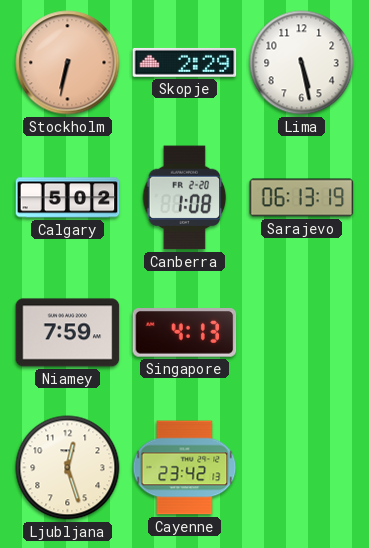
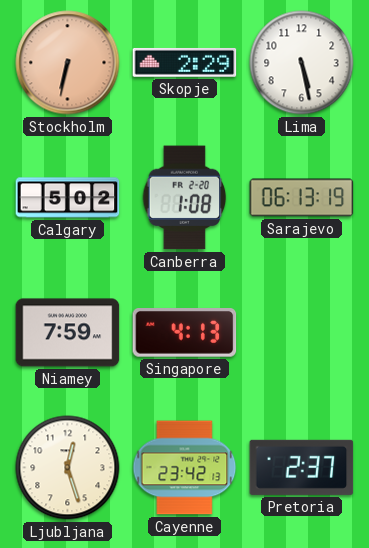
Pretoria: none -> 2:37 (302, 467)
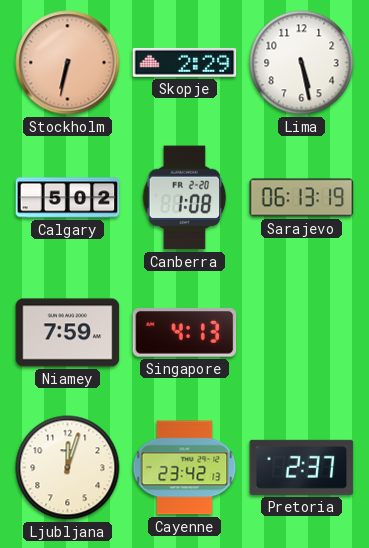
Ljubljana: 12:27 -> 12:03 (68, 468)
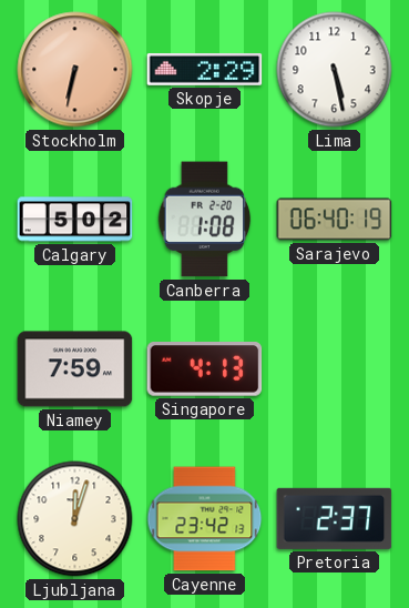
Sarajevo: 06:13 -> 06:40 (335, 220)
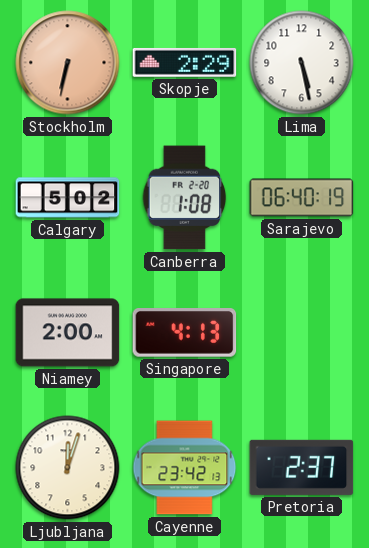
Niamey: 7:59 -> 2:00 (68, 333)
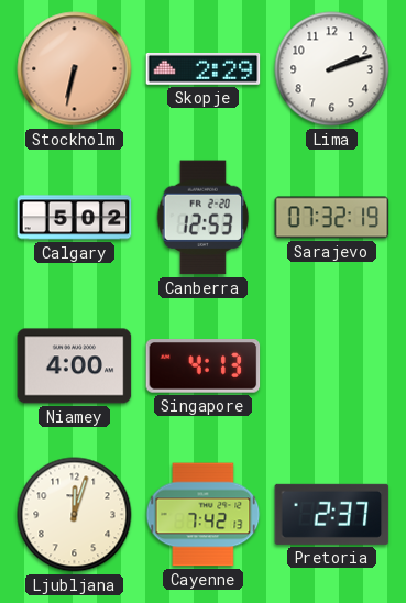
Lima: 5:28 -> 2:12 (332, 69)
Canberra: 1:08 -> 12:53 (204, 218)
Sarajevo: 06:40 -> 07:32 (332, 218)
Niamey: 2:00 -> 4:00 (75, 366)
Cayenne: 23:42 -> 7:42 (204, 515)
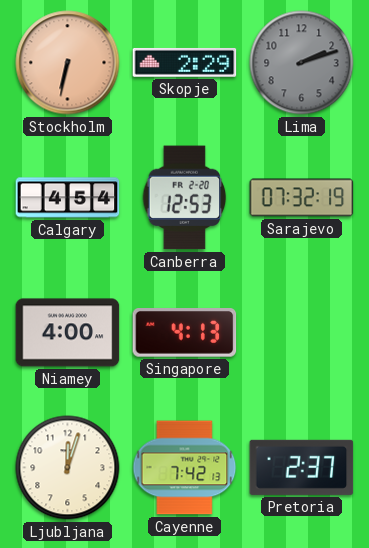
Lima dial: white -> grey (302, 63)
Calgary: 5:02 -> 4:54 (68, 198)
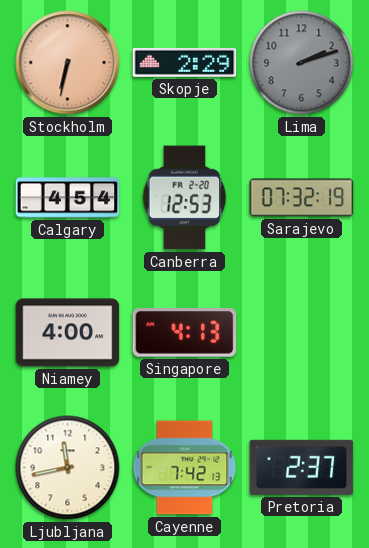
Ljubljana: 12:03 -> 11:43 (68, 468)
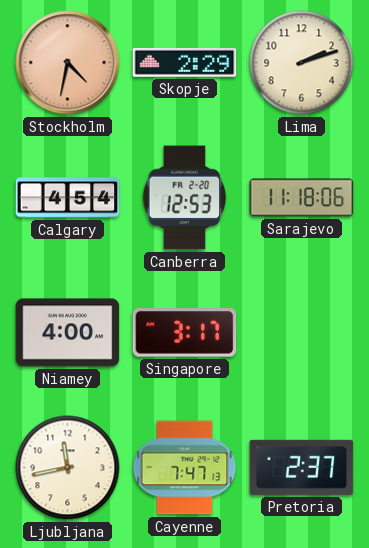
Stockholm: 6:32 -> 4:32 (68, 63)
Lima dial: grey -> cream (302, 63)
Sarajevo: 07:32 -> 11:18 (302, 198)
Singapore: 4:13 -> 3:17 (185, 333)
Cayenne: 7:42 -> 7:47 (185, 468)
